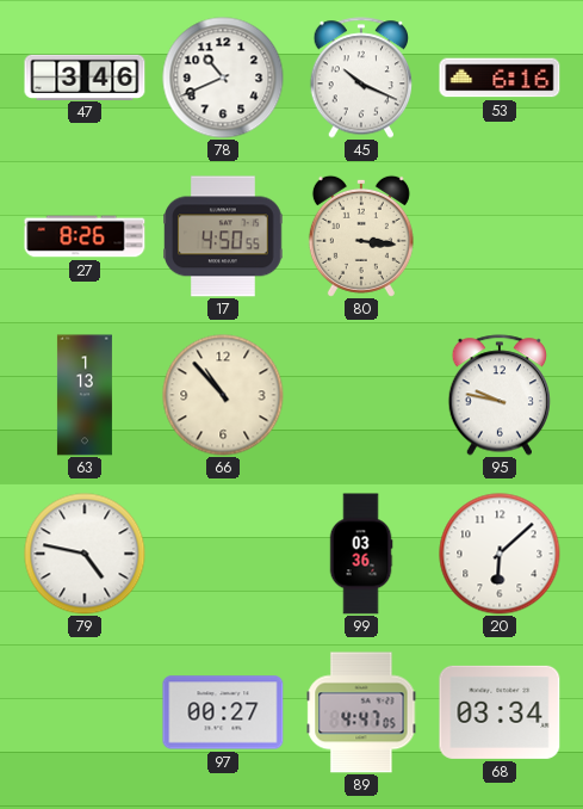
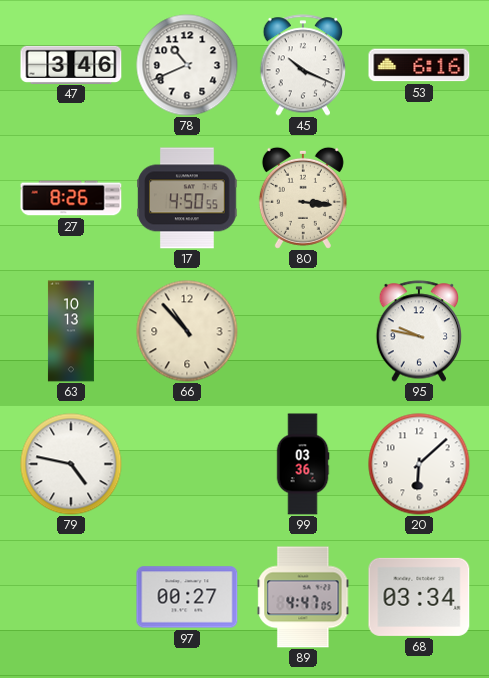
63: 1:13 -> 10:13 (71, 331)
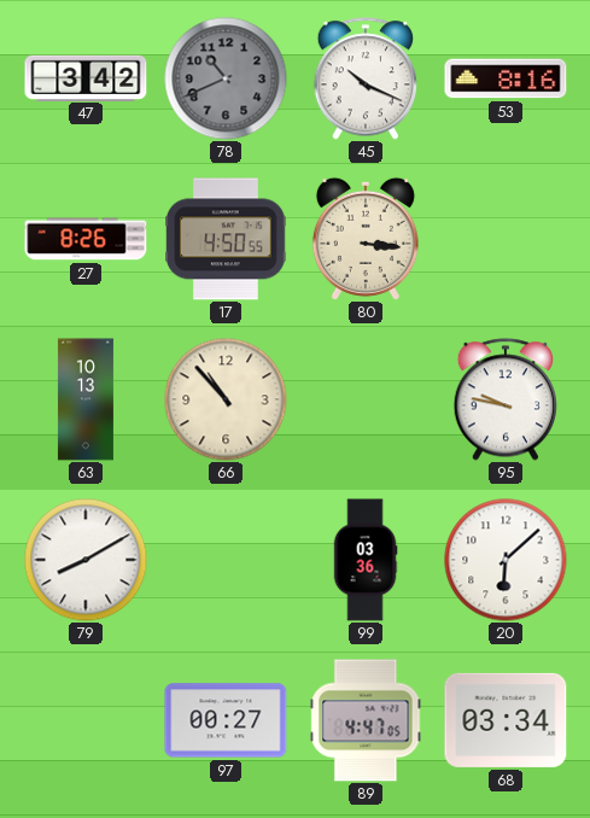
47: 3:46 -> 3:42 (86, 77)
78 dial: white -> grey (226, 78)
53: 6:16 -> 8:16 (506, 78)
79: 4:47 -> 8:10 (86, 560)
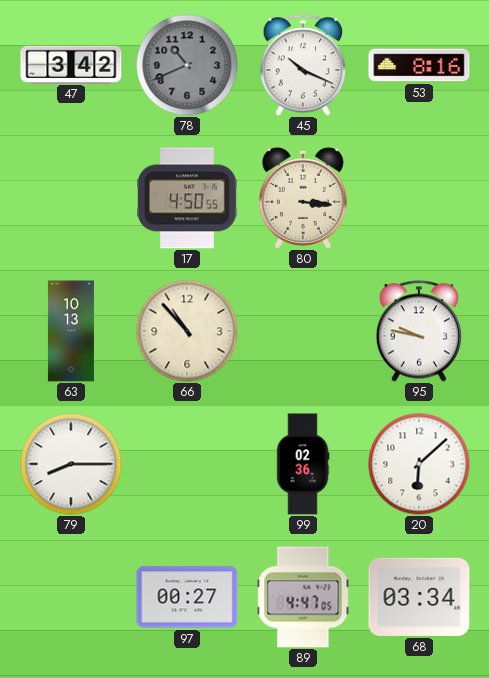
27: 8:26 -> none (86, 239)
79: 8:10 -> 8:15 (71, 464)
99: 03:36 -> 02:36 (303, 464)
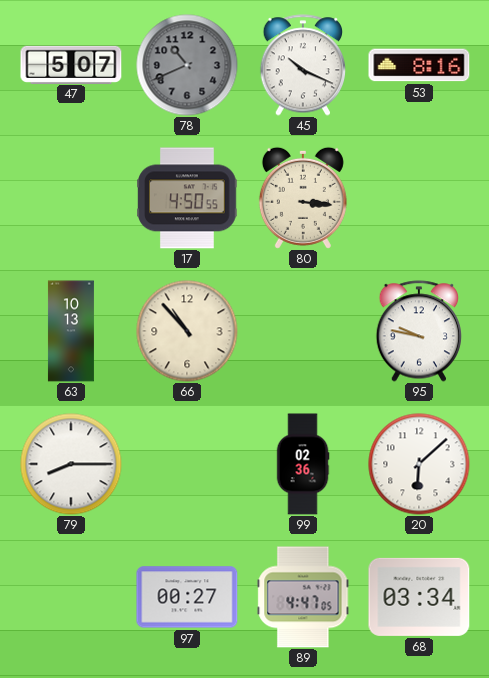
47: 3:42 -> 5:07 (71, 64)
